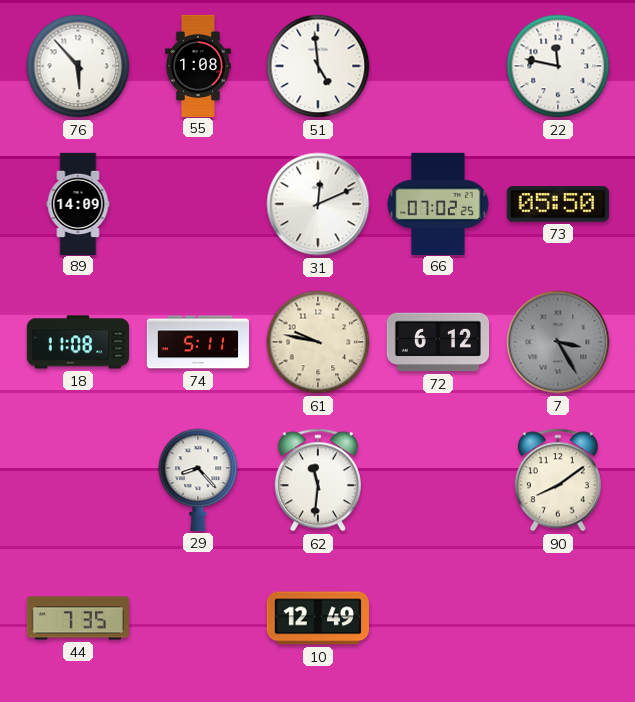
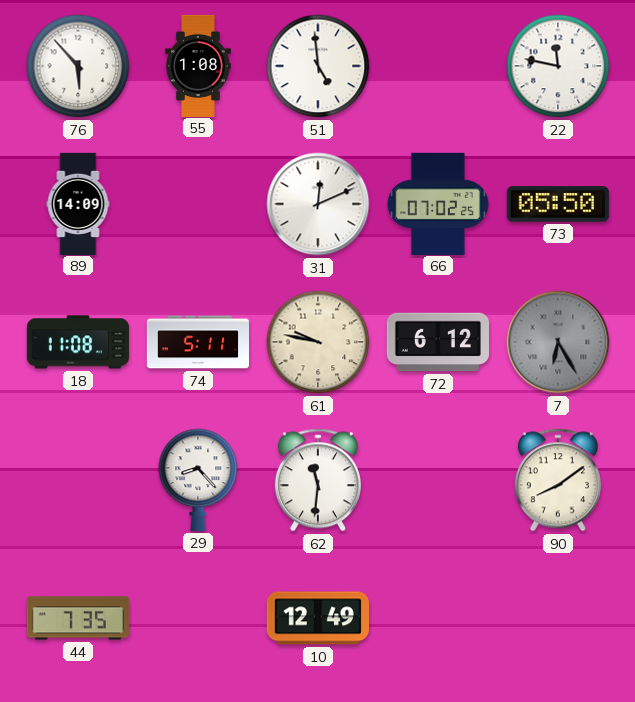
7: 3:25 -> 6:25 (558, 342)
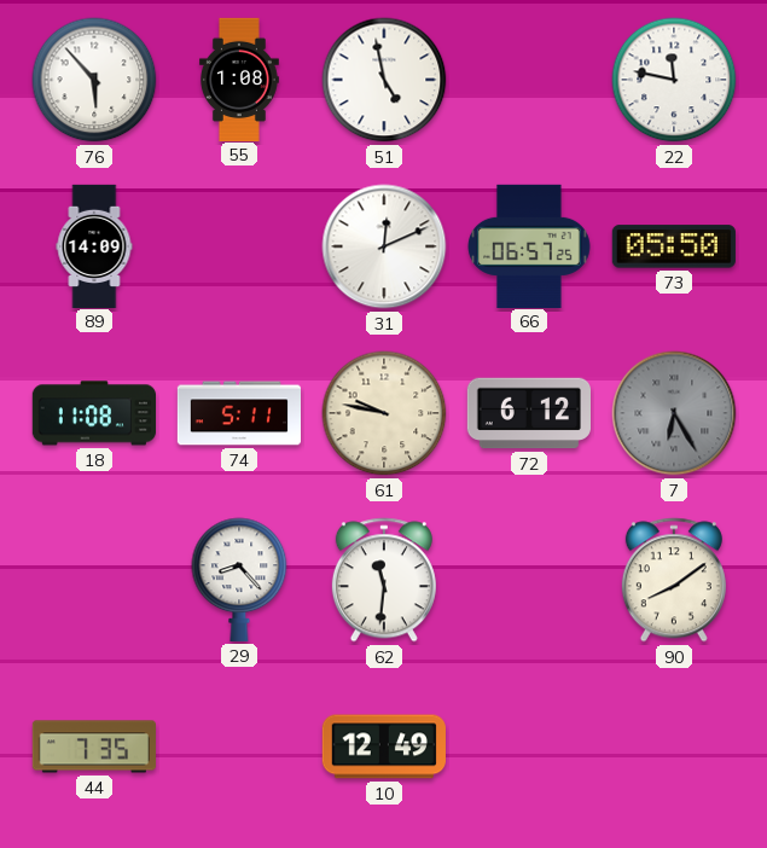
51: 4:59 -> 4:58 (384, 80)
66: 07:02 -> 06:57 (529, 245)
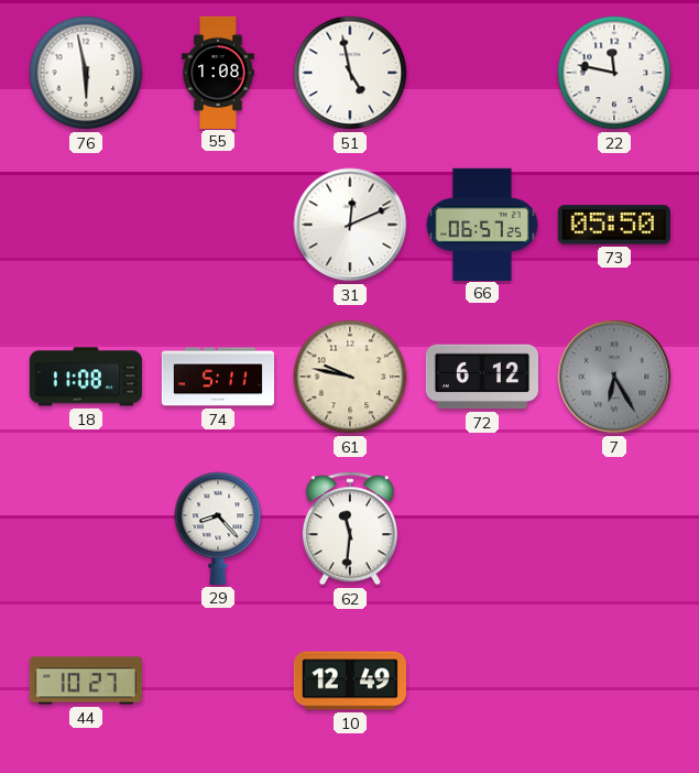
76: 5:53 -> 5:58 (86, 73)
89: 14:09 -> none (94, 245)
90: 8:09 -> none (674, 580)
44: 7:35 -> 10:27 (86, 681)
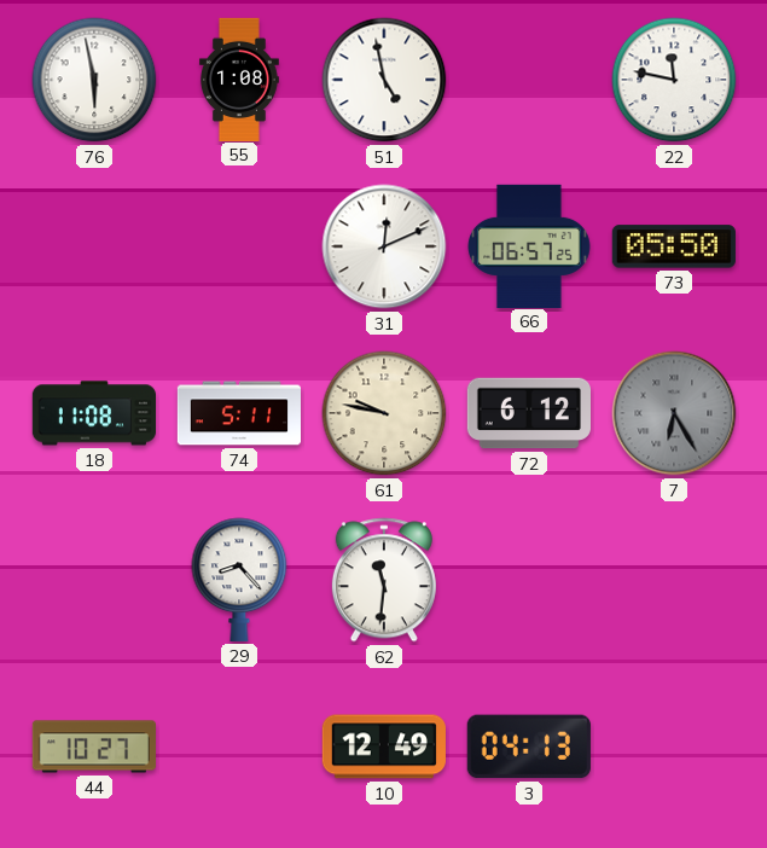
3: none -> 04:13 (529, 747)
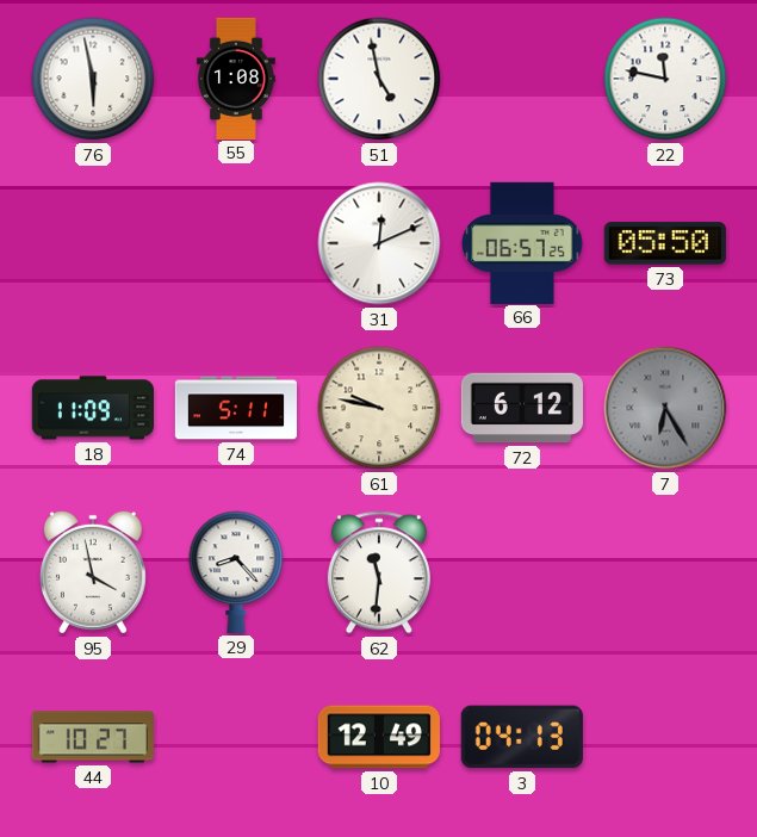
18: 11:08 -> 11:09 (92, 408)
95: none -> 3:58 (93, 572)
